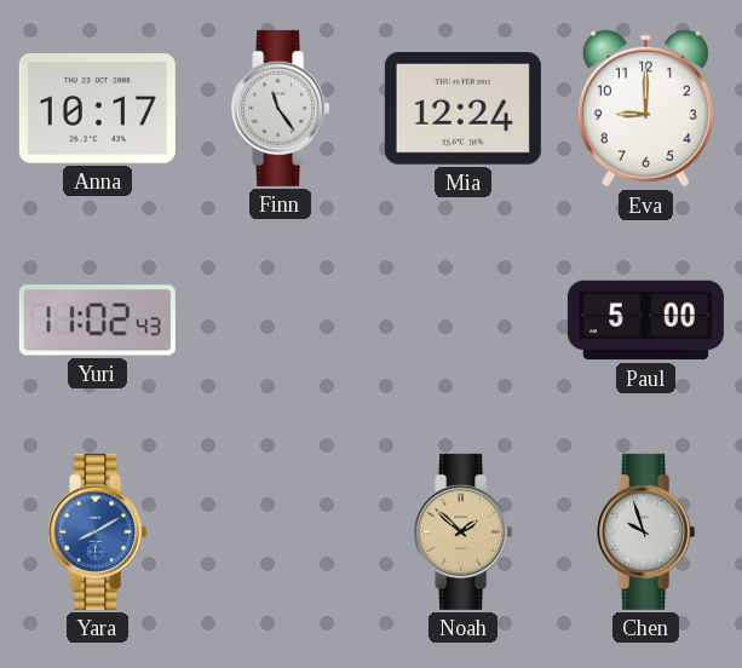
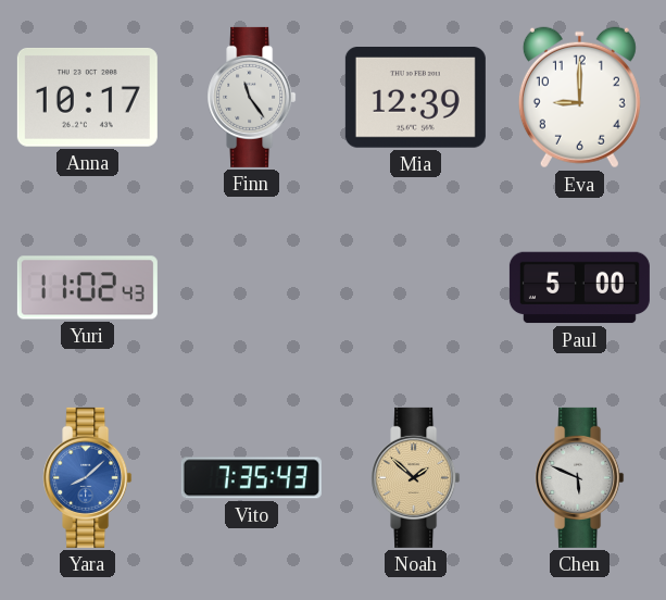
Mia: 12:24 -> 12:39 (415, 98)
Yara: 8:10 -> 8:08 (88, 477)
Vito: none -> 7:35 (251, 478)
Chen: 9:57 -> 5:49 (580, 477)
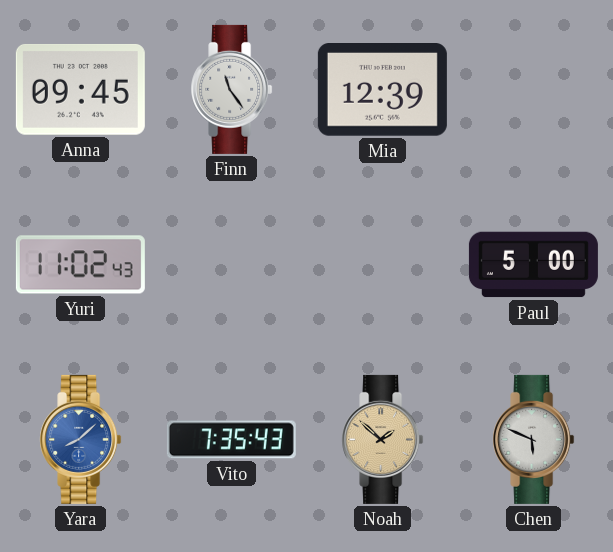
Anna: 10:17 -> 09:45 (80, 89)
Eva: 9:00 -> none (579, 98)
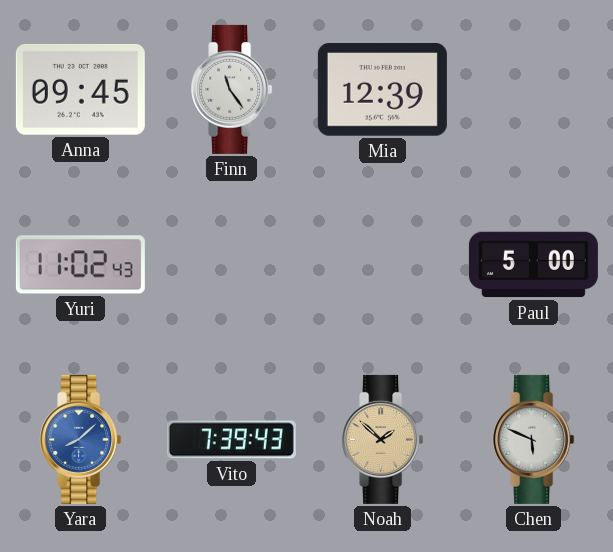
Vito: 7:35 -> 7:39 (231, 440)
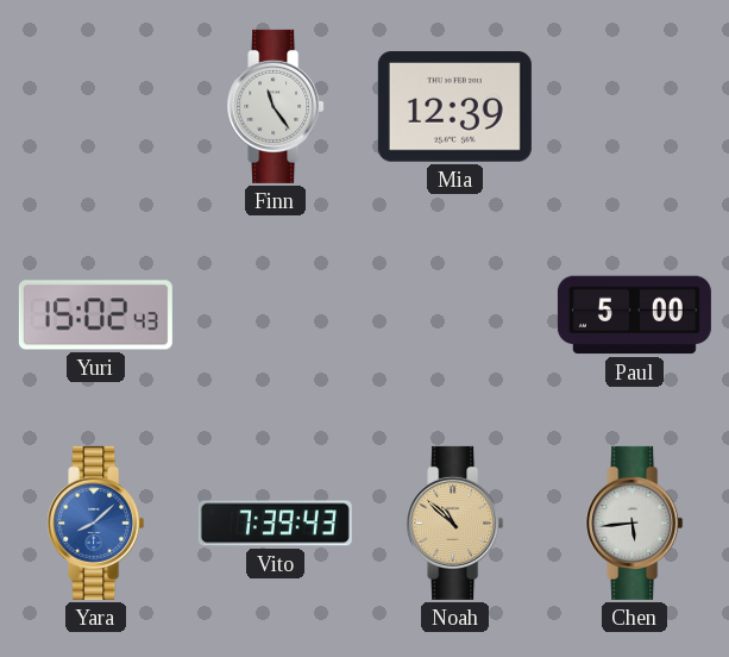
Anna: 09:45 -> none (80, 89)
Yuri: 11:02 -> 15:02 (95, 315)
Noah: 1:52 -> 10:52 (455, 523)
Chen: 5:49 -> 5:44 (635, 523)
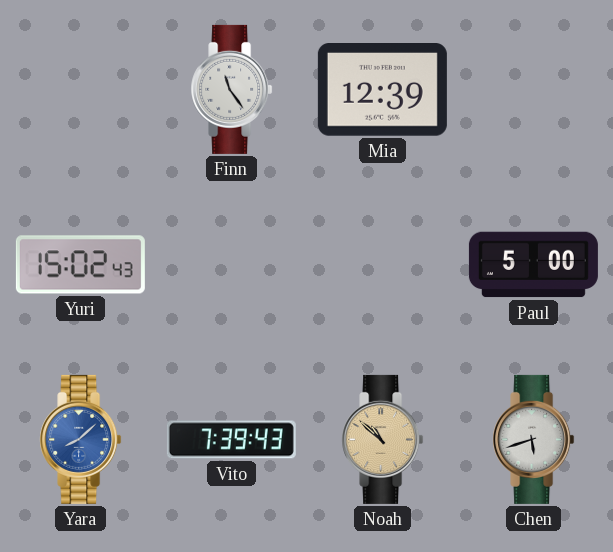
Chen: 5:44 -> 5:42 (534, 439)
